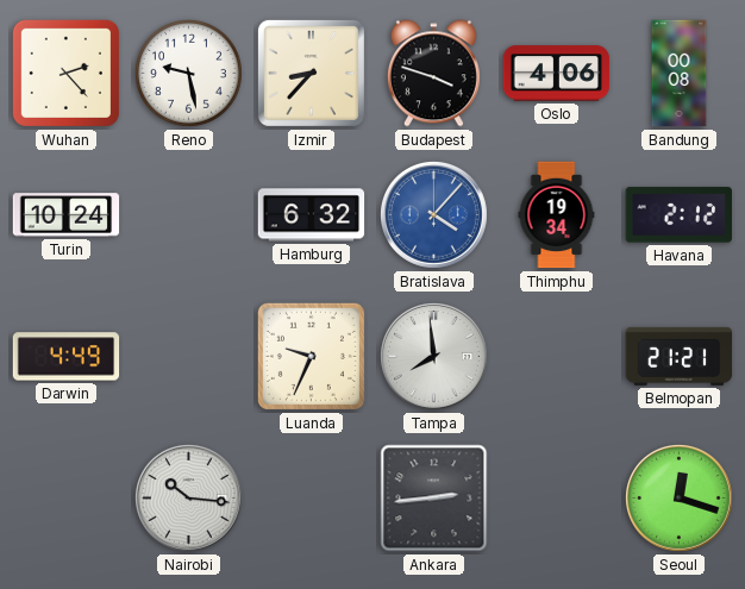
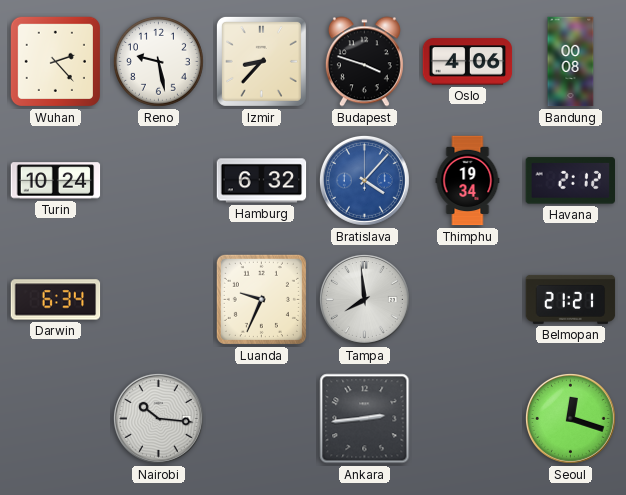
Darwin: 4:49 -> 6:34 (56, 300)
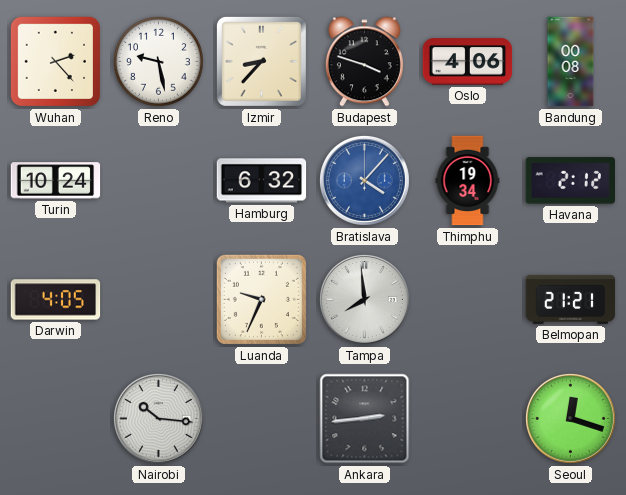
Darwin: 6:34 -> 4:05 (56, 300)
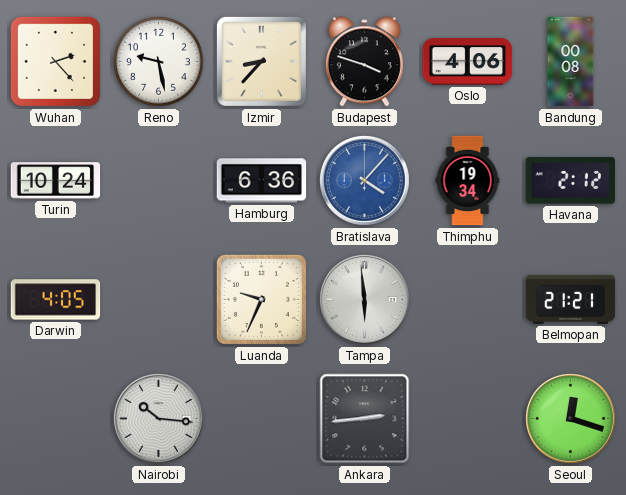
Hamburg: 6:32 -> 6:36 (262, 181)
Tampa: 7:59 -> 5:59 (364, 299)
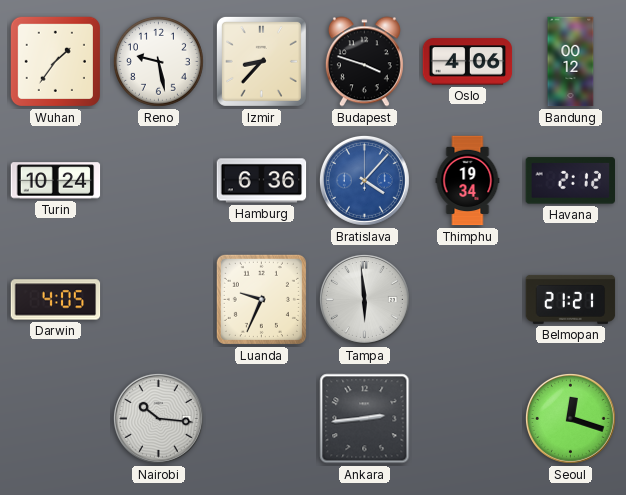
Wuhan: 2:23 -> 1:36 (55, 61)
Bandung: 00:08 -> 00:12 (571, 62)
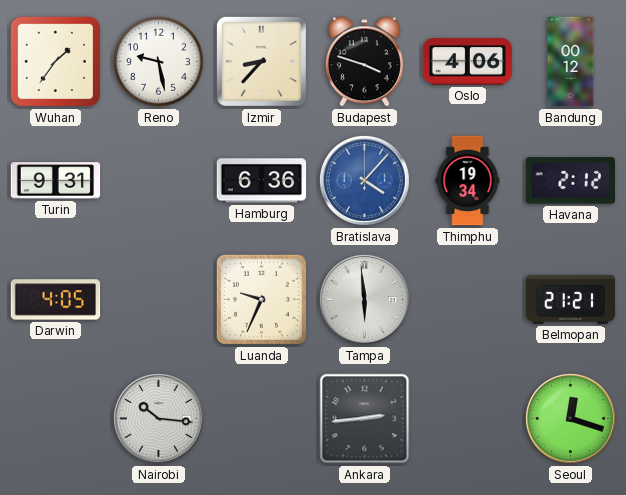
Turin: 10:24 -> 9:31 (56, 181)
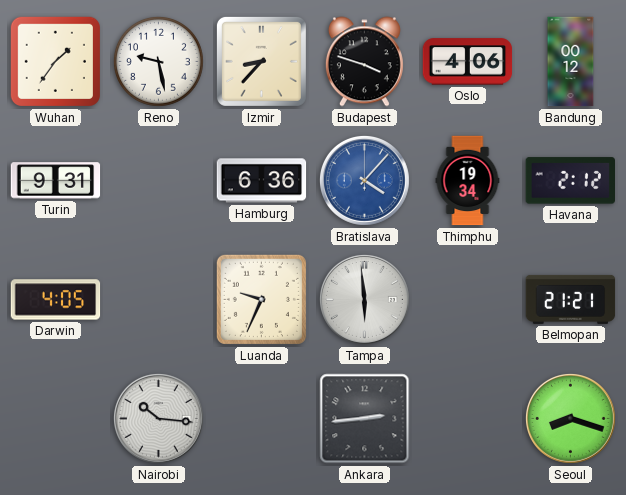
Seoul: 12:18 -> 8:18 (570, 418)
